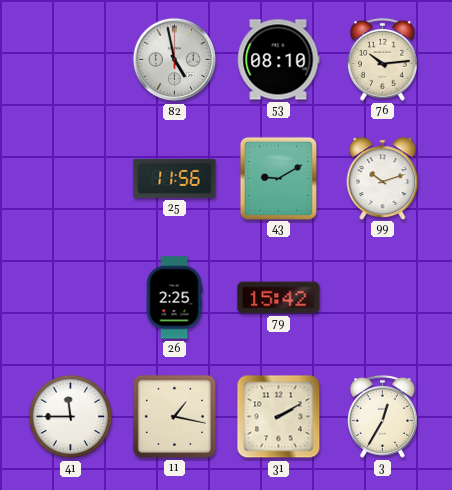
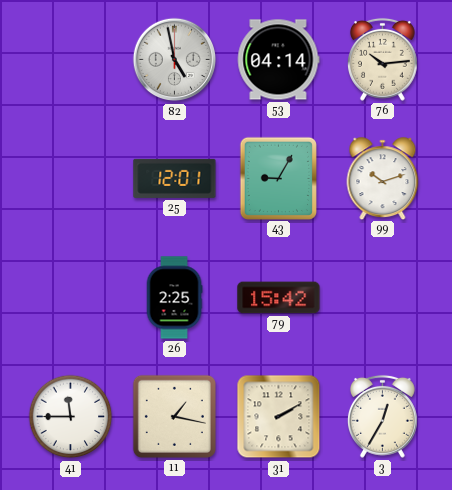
53: 08:10 -> 04:14 (278, 60)
25: 11:56 -> 12:01 (175, 178)
43: 9:10 -> 9:05 (278, 178)
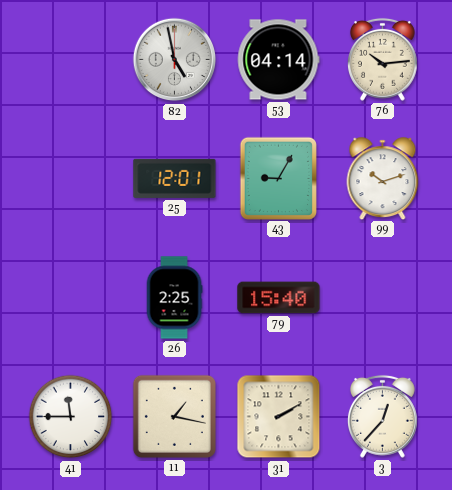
79: 15:42 -> 15:40 (279, 298)
3: 12:35 -> 12:37 (382, 416)
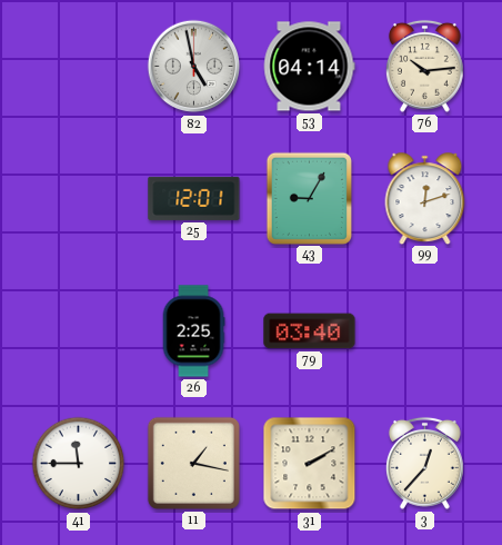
99: 10:12 -> 12:12 (425, 198)
79: 15:40 -> 03:40 (310, 331)
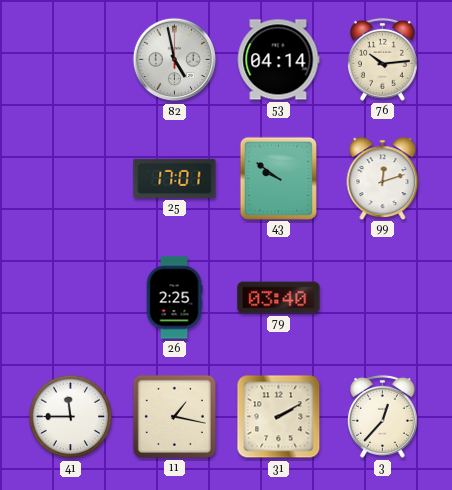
25: 12:01 -> 17:01 (175, 178)
43: 9:05 -> 9:51 (278, 178)
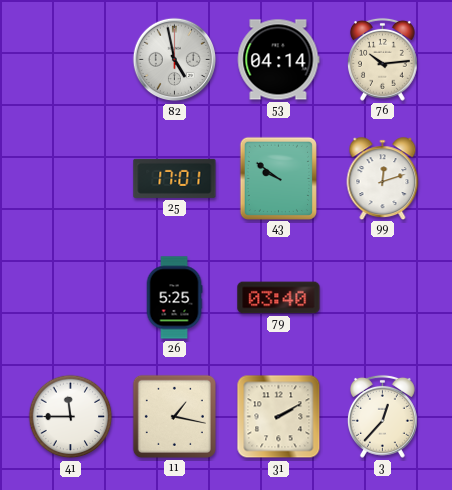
26: 2:25 -> 5:25 (174, 298)
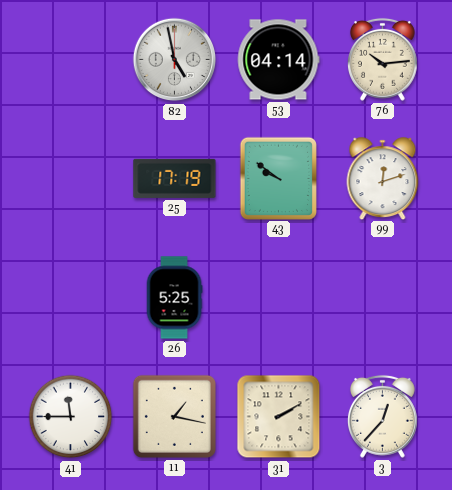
25: 17:01 -> 17:19 (175, 178)
79: 03:40 -> none (279, 298)
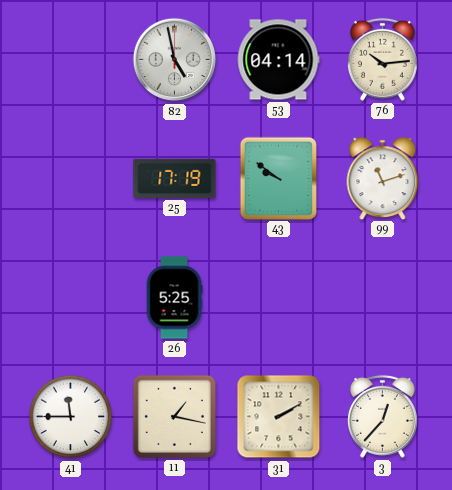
99: 12:12 -> 11:12 (383, 178)
